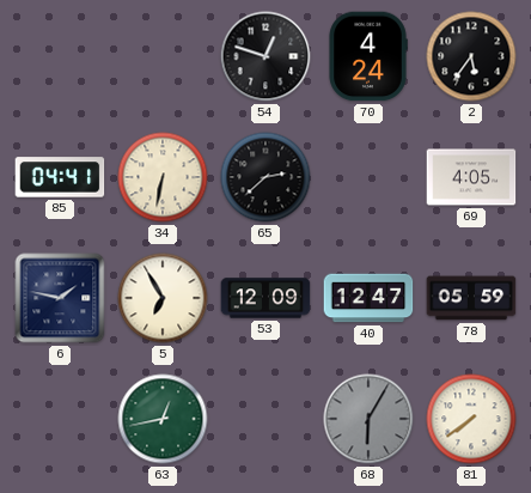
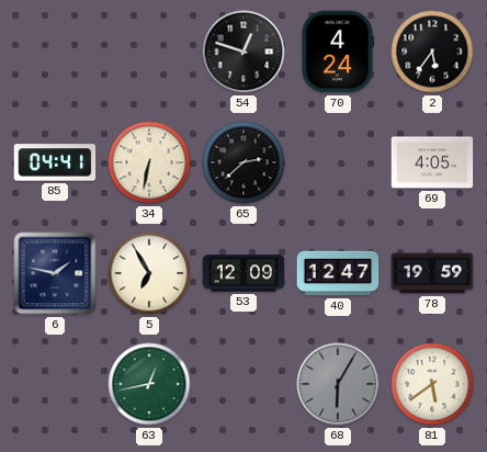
78: 05:59 -> 19:59 (432, 273)
81: 7:39 -> 5:39 (432, 384)
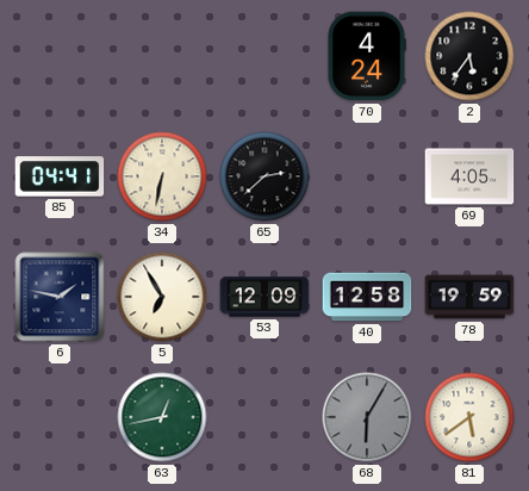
54: 12:48 -> none (243, 52)
40: 12:47 -> 12:58 (367, 297)
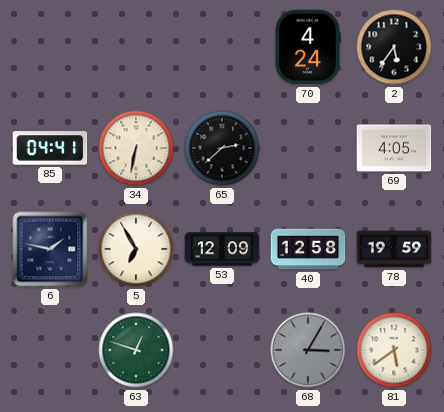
63: 12:43 -> 12:48 (136, 350)
68: 6:05 -> 3:05 (308, 350)
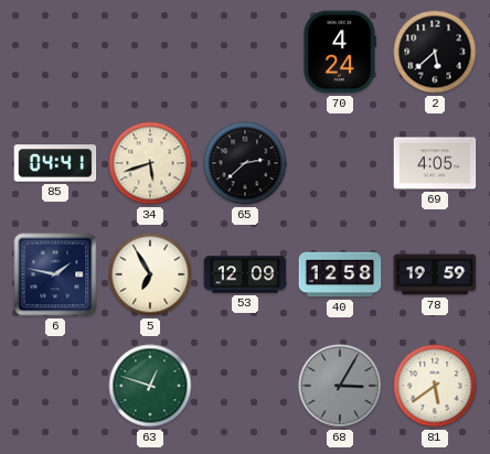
2: 5:36 -> 5:38 (435, 52)
34: 6:32 -> 5:42 (150, 163)
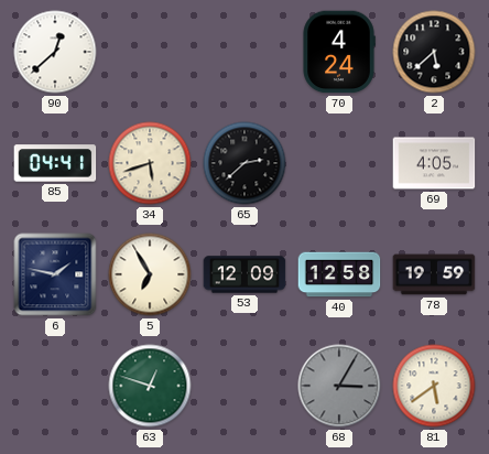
90: none -> 12:38 (55, 52)
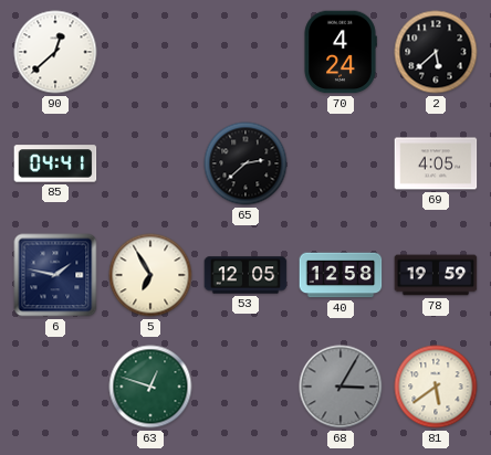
34: 5:42 -> none (150, 163)
53: 12:09 -> 12:05 (245, 275)
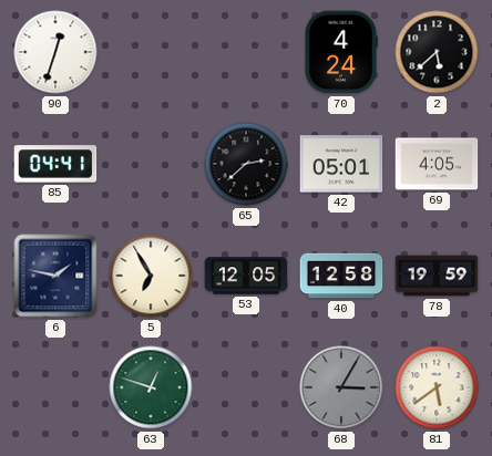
90: 12:38 -> 12:33 (55, 52)
42: none -> 05:01 (341, 164)
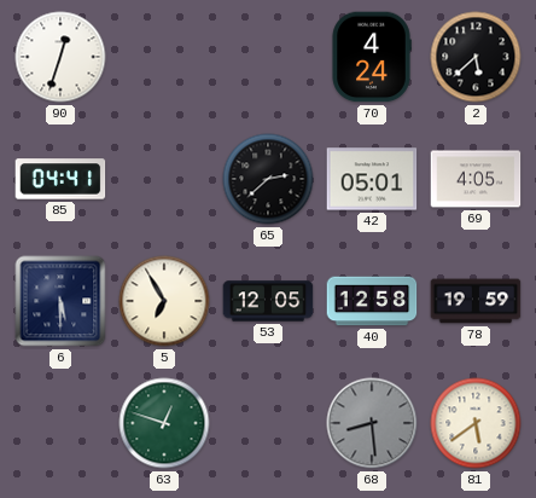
6: 1:47 -> 5:30 (60, 301)
68: 3:05 -> 8:29 (372, 423)
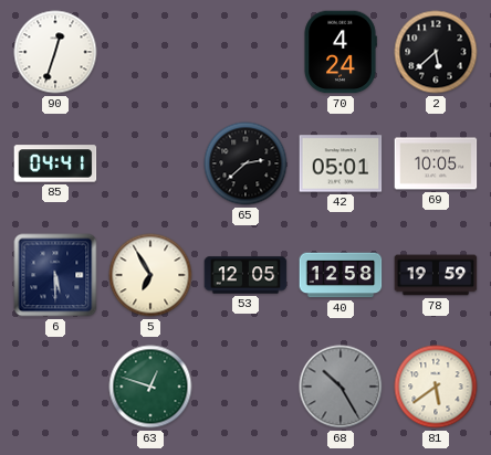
69: 4:05 -> 10:05 (436, 163)
68: 8:29 -> 10:25 (341, 387)
